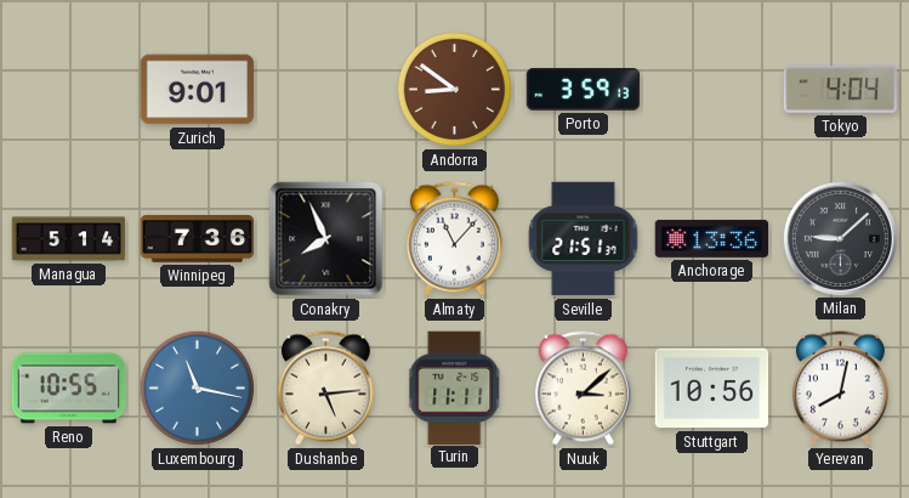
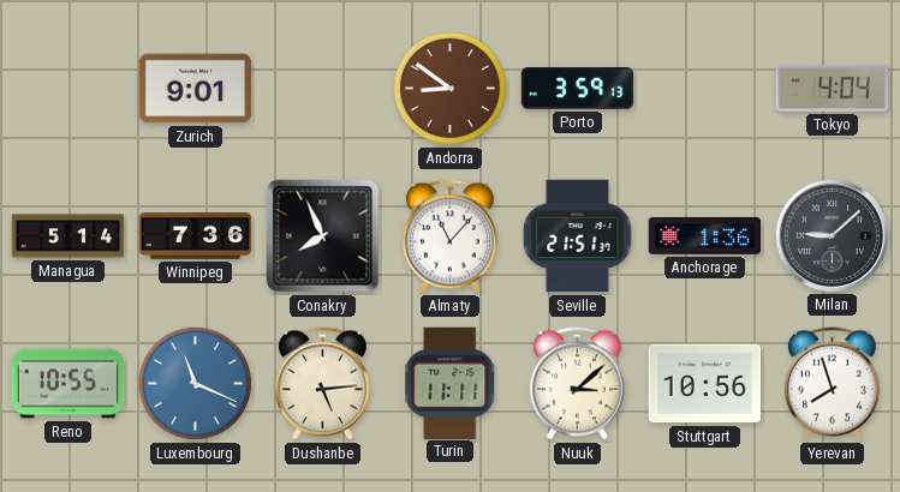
Anchorage: 13:36 -> 1:36 (705, 235)
Luxembourg: 11:17 -> 11:19 (195, 383)
Yerevan: 8:02 -> 7:57 (832, 384)
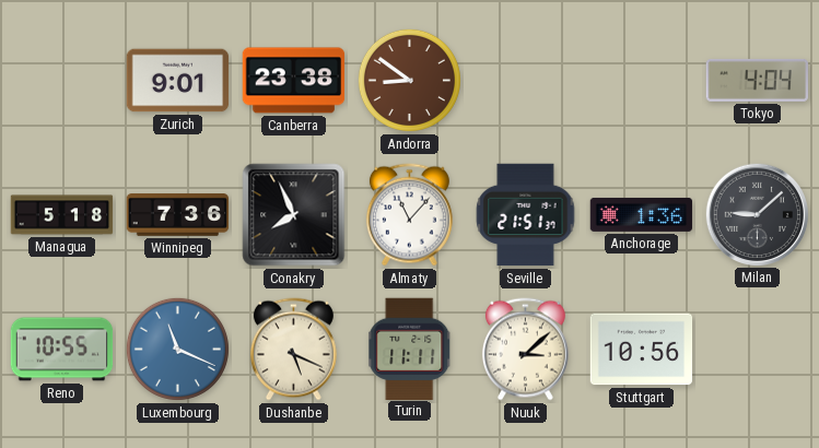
Canberra: none -> 23:38 (294, 81)
Porto: 3:59 -> none (578, 89)
Managua: 5:14 -> 5:18 (62, 215)
Dushanbe: 5:14 -> 5:19 (293, 350)
Yerevan: 7:57 -> none (832, 384)
